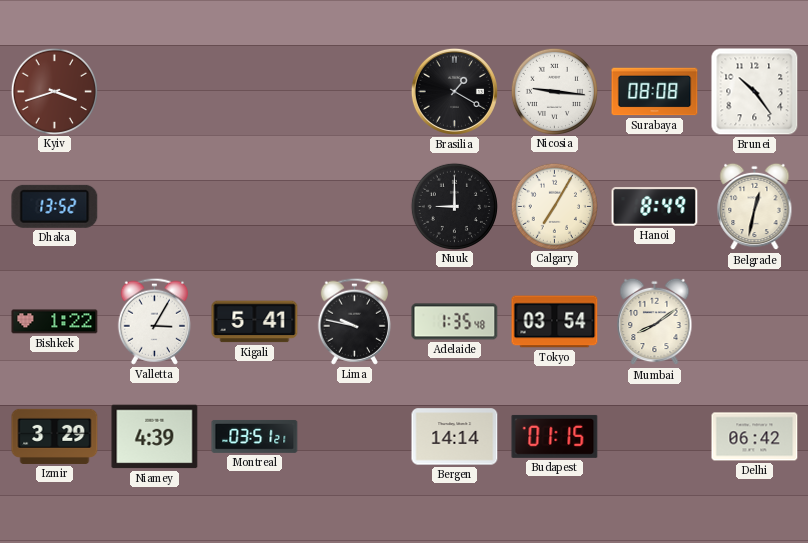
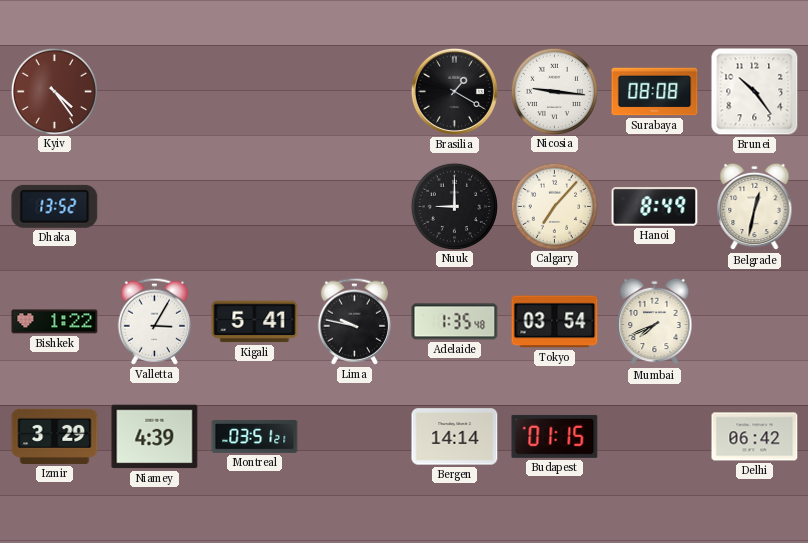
Kyiv: 3:42 -> 4:24 (54, 91)
Calgary: 7:05 -> 7:07 (554, 206)
Mumbai: 8:09 -> 7:41 (655, 322)
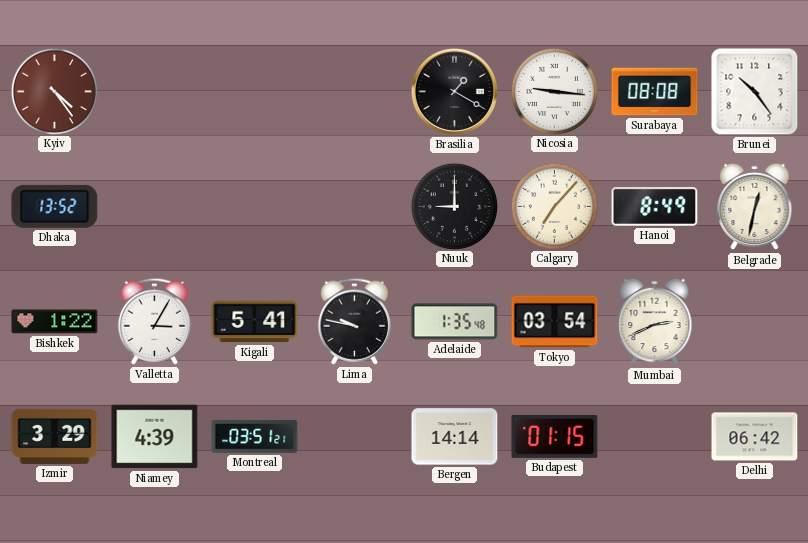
Mumbai: 7:41 -> 2:41 (655, 322)
